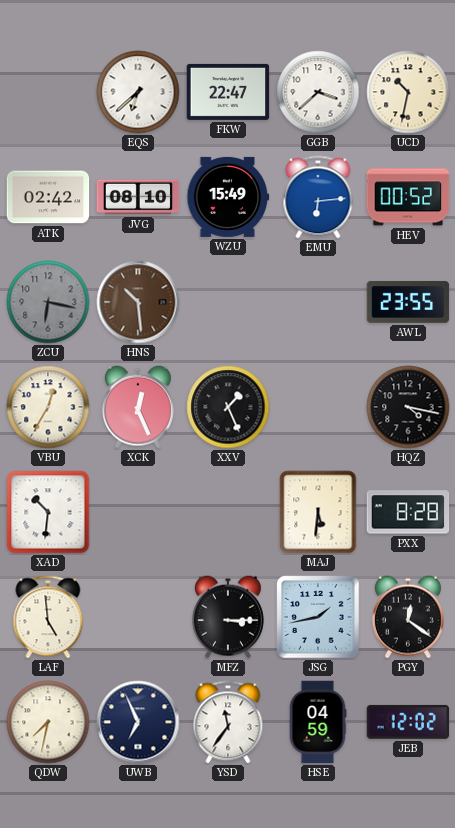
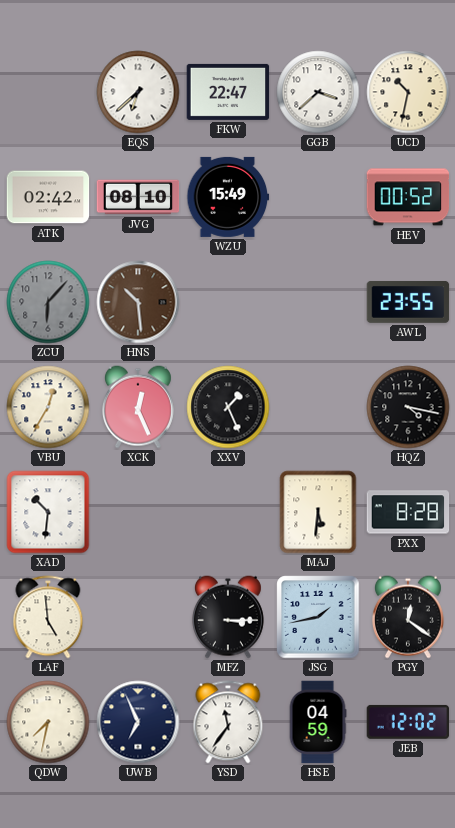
EMU: 6:14 -> none (318, 197)
ZCU: 6:17 -> 6:07 (48, 302)
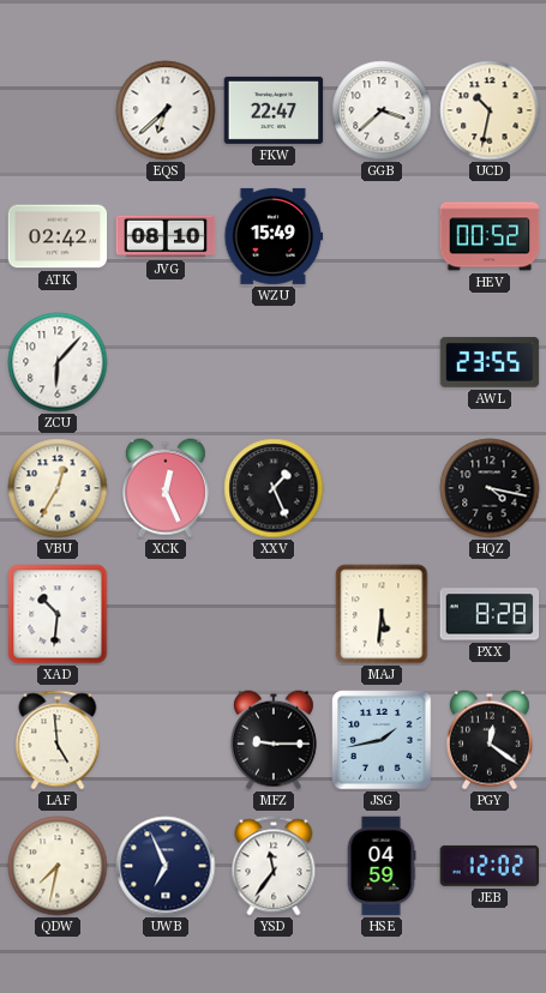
ZCU dial: grey -> white (58, 362)
HNS: 10:29 -> none (138, 302)
MFZ: 3:15 -> 9:15 (274, 740)
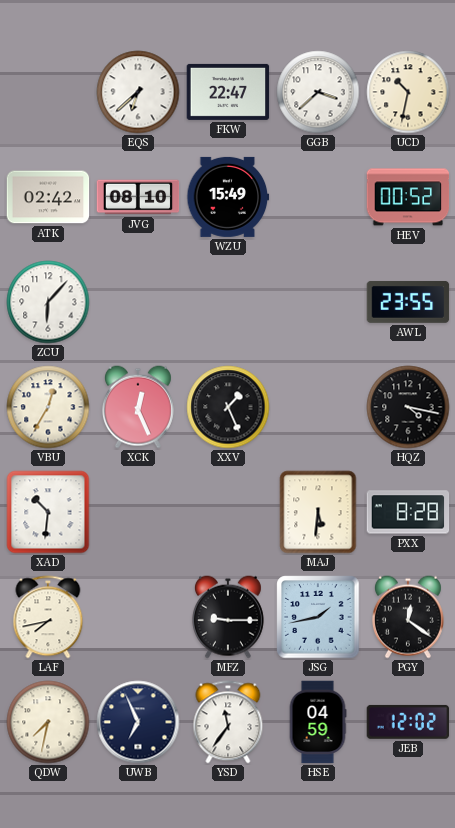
LAF: 4:59 -> 7:43 (48, 617)
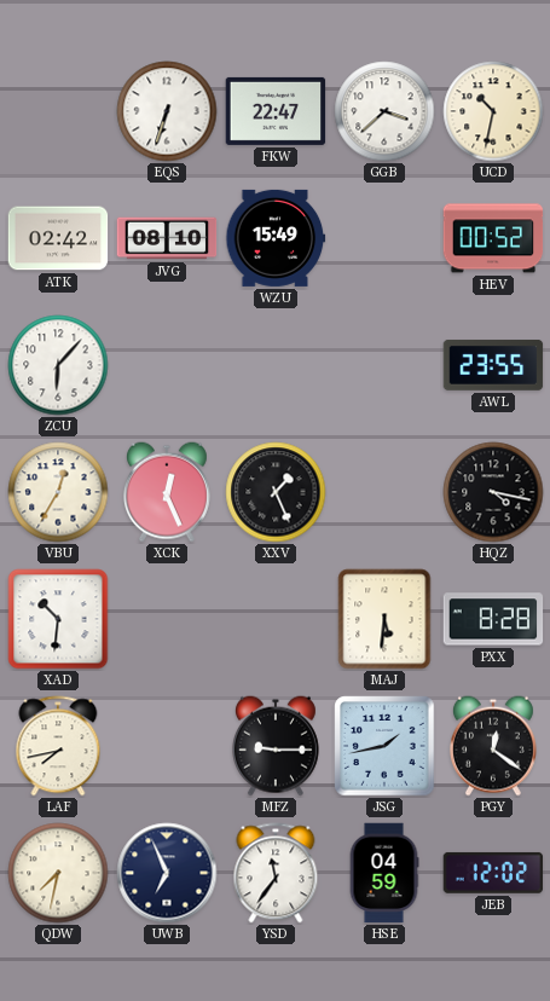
EQS: 6:38 -> 6:33 (167, 111)
